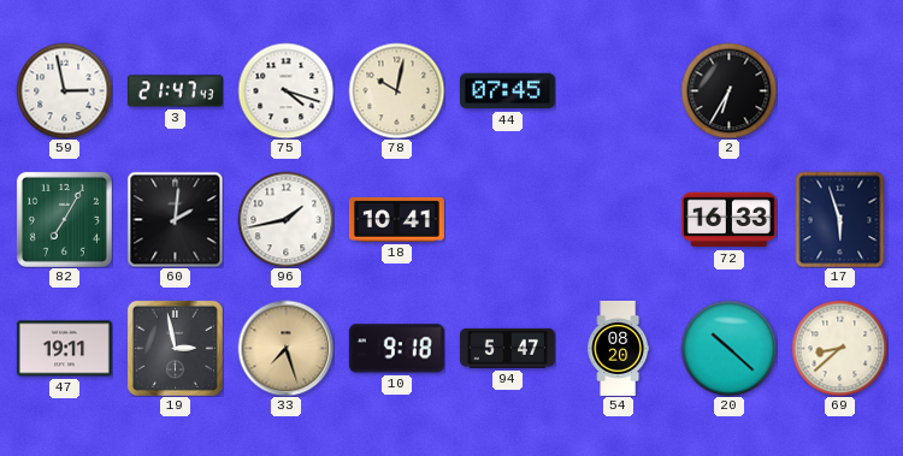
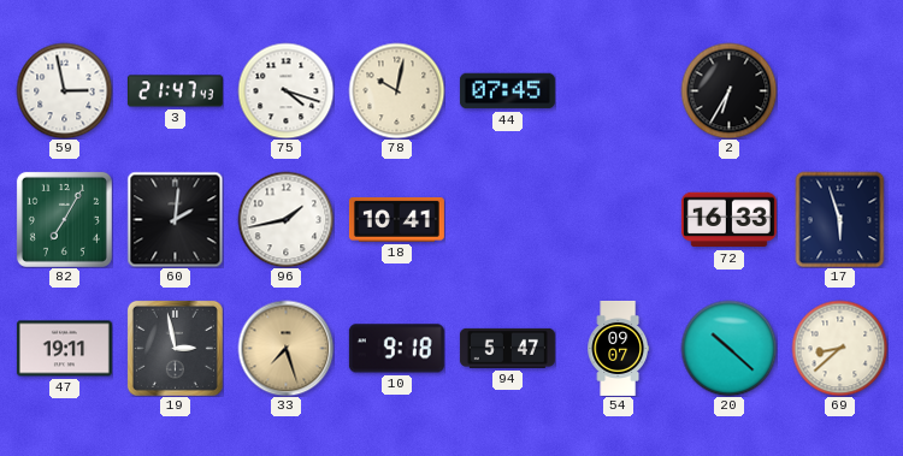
54: 08:20 -> 09:07 (619, 348)
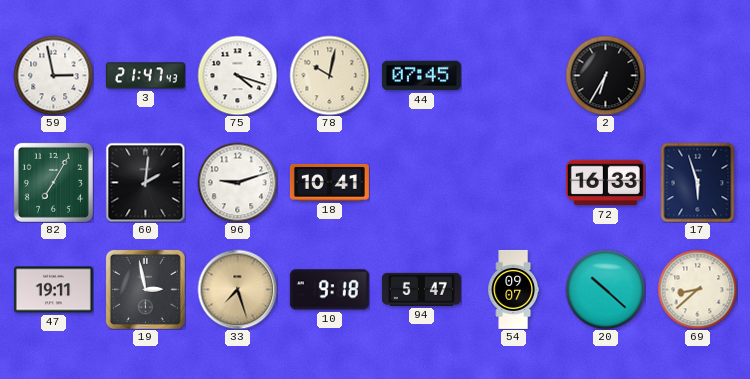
96: 1:43 -> 9:12 (237, 182)
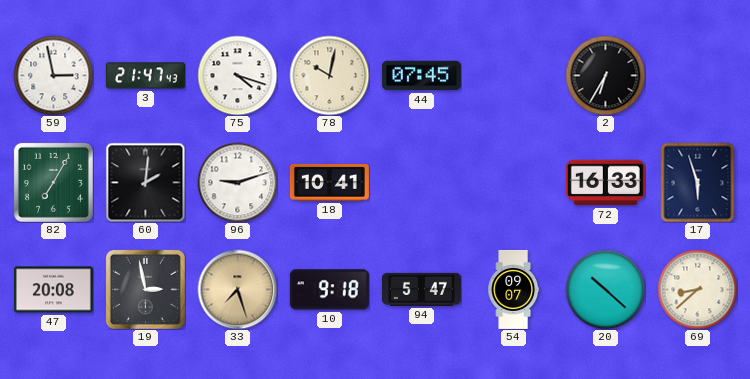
47: 19:11 -> 20:08 (53, 290)
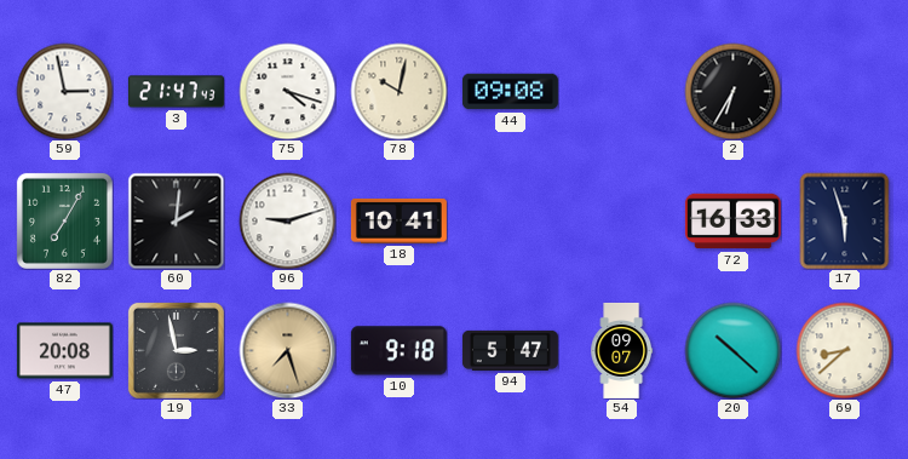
44: 07:45 -> 09:08 (510, 92)
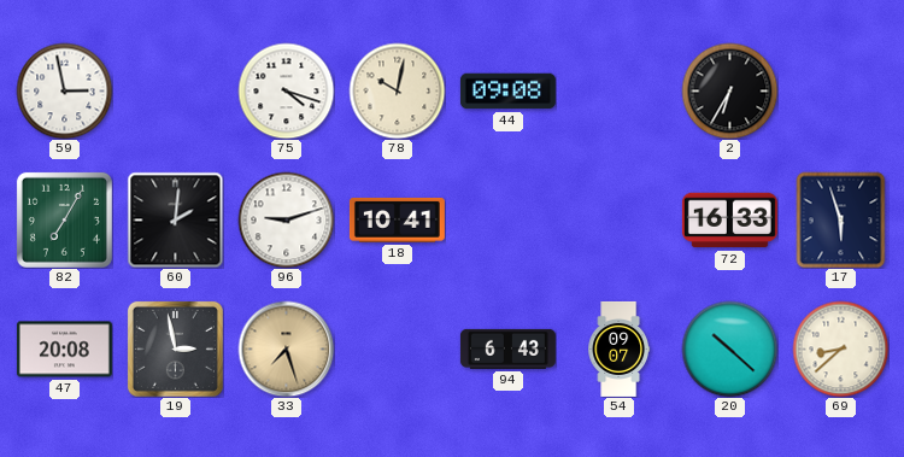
3: 21:47 -> none (176, 92)
10: 9:18 -> none (398, 351)
94: 5:47 -> 6:43 (507, 348)
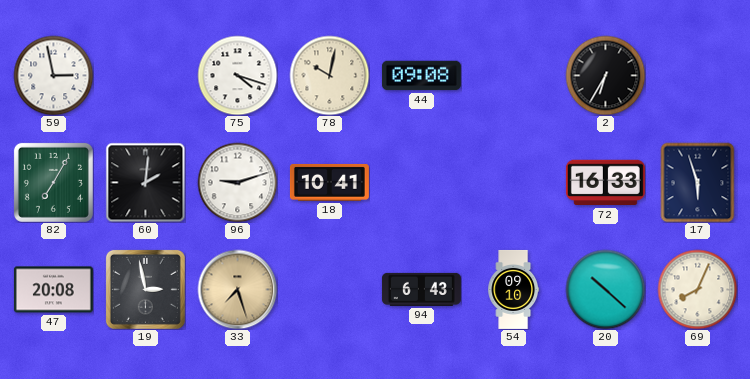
54: 09:07 -> 09:10 (514, 289)
69: 8:38 -> 8:04 (697, 289)
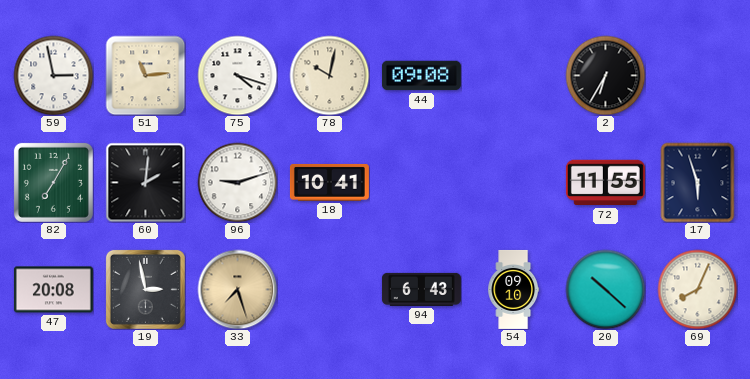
51: none -> 11:14 (145, 75)
72: 16:33 -> 11:55 (605, 183)
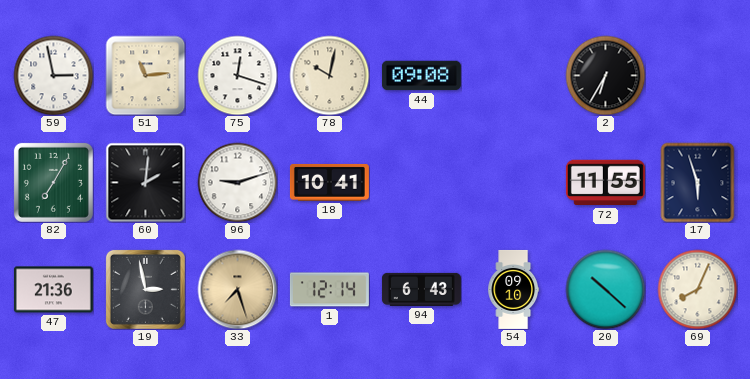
75: 4:18 -> 12:18 (237, 75)
47: 20:08 -> 21:36 (53, 290)
1: none -> 12:14 (329, 290)
